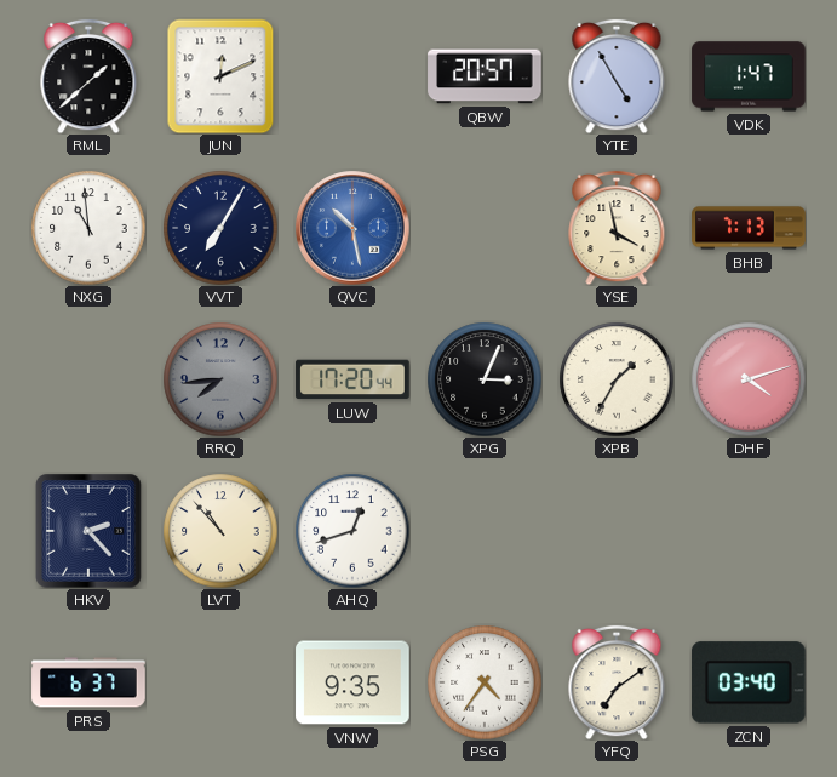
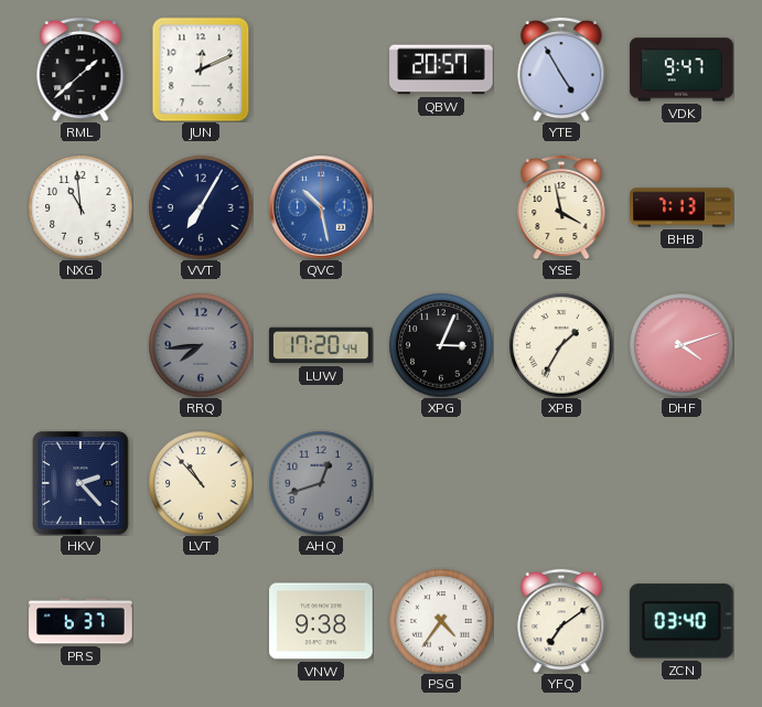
VDK: 1:47 -> 9:47 (681, 69)
AHQ dial: white -> grey (321, 483)
VNW: 9:35 -> 9:38 (321, 621)
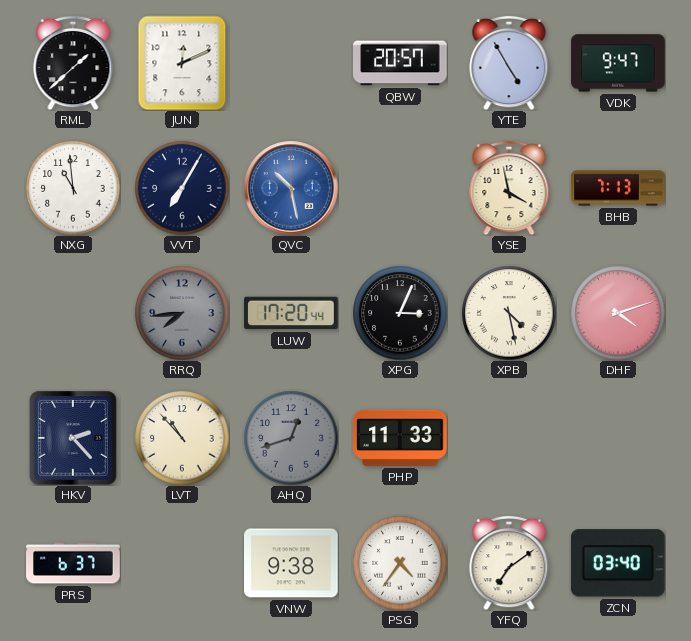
XPB: 1:35 -> 4:28 (509, 313)
PHP: none -> 11:33 (400, 438)
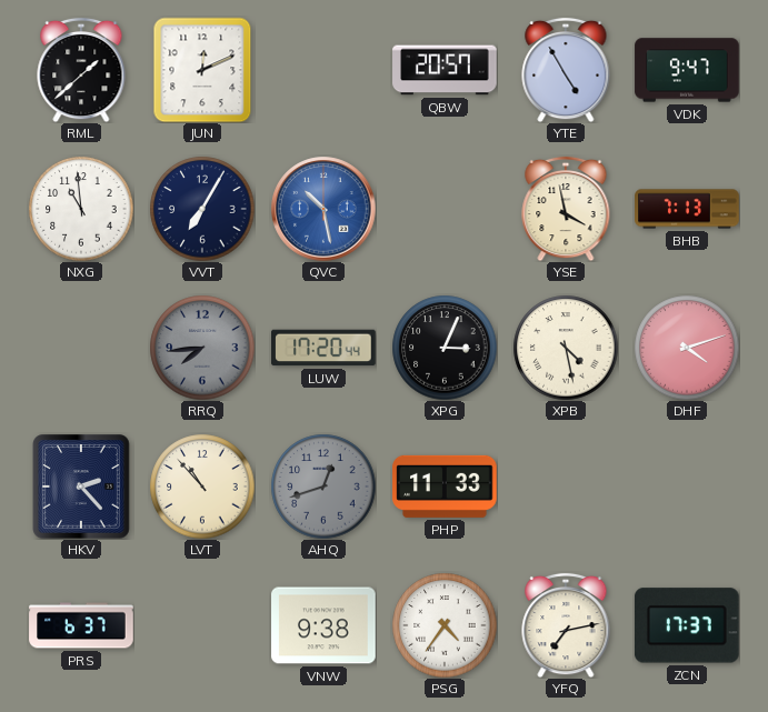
YFQ: 7:09 -> 7:13 (566, 625)
ZCN: 03:40 -> 17:37 (687, 625)
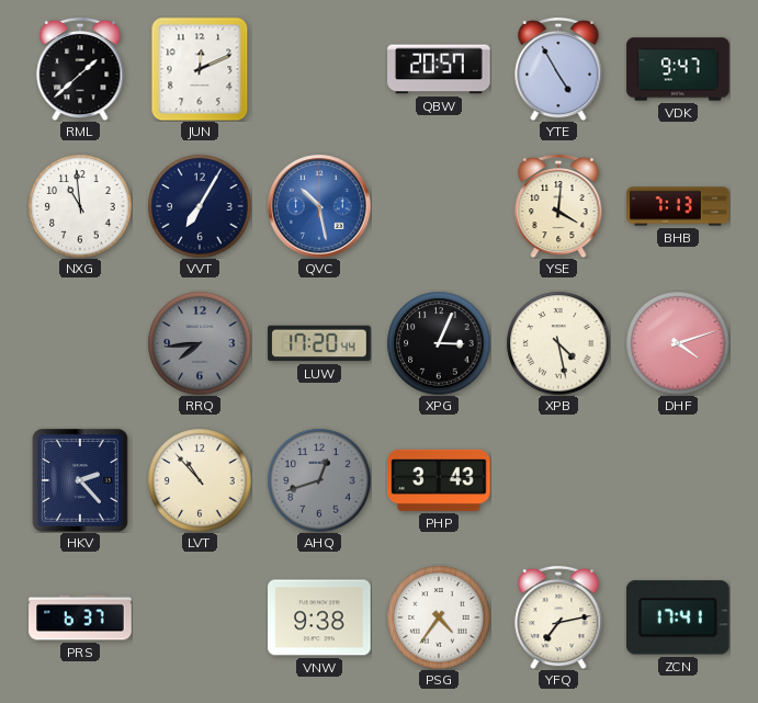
YSE: 3:58 -> 4:01 (558, 206)
PHP: 11:33 -> 3:43 (439, 480)
ZCN: 17:37 -> 17:41 (678, 617)
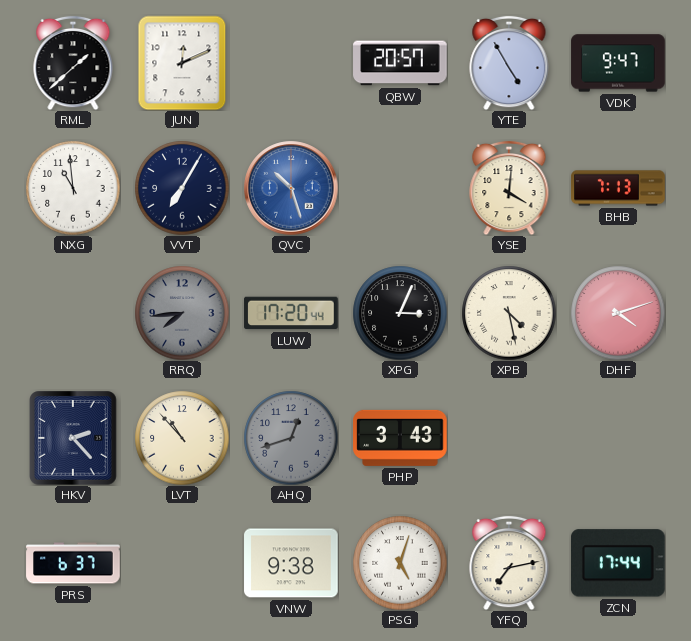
QVC: 10:28 -> 10:27 (291, 188)
PSG: 4:36 -> 5:03 (400, 563)
ZCN: 17:41 -> 17:44 (618, 563)
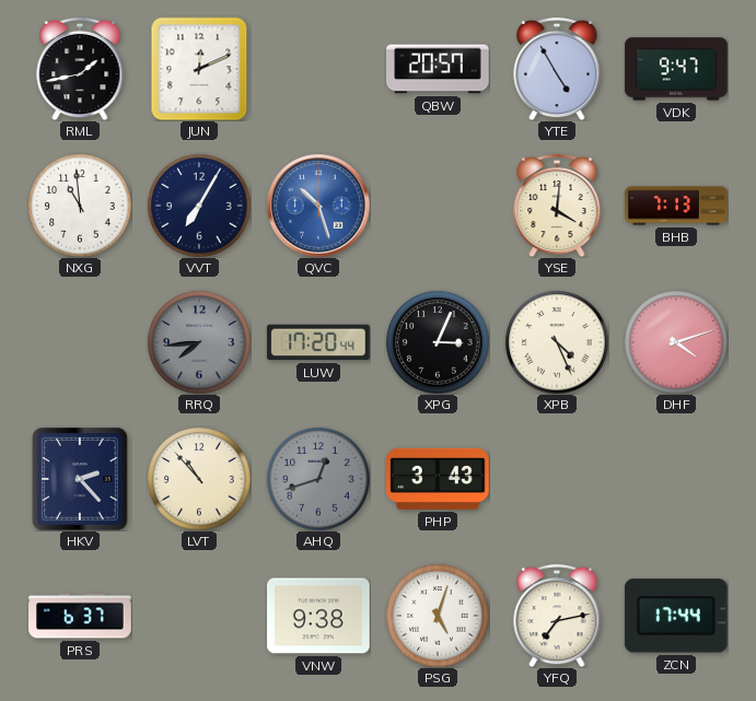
RML: 1:38 -> 1:43 (80, 69)
XPB: 4:28 -> 4:26 (557, 342)
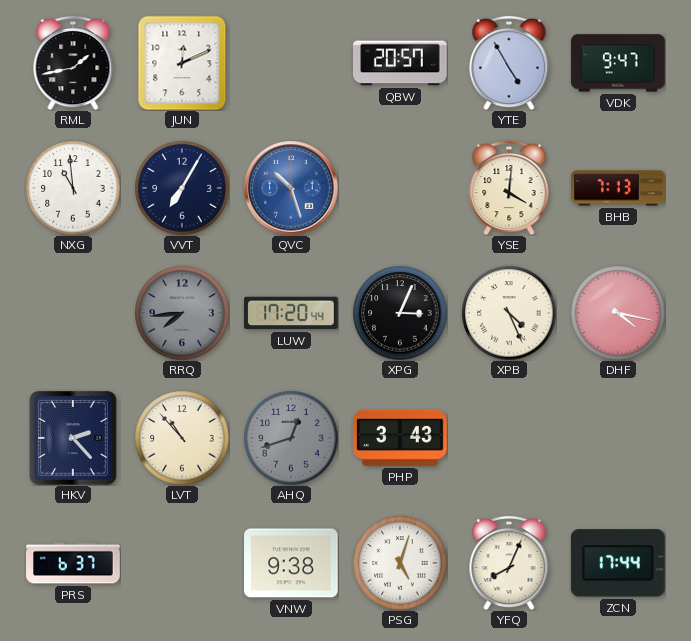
DHF: 4:12 -> 4:17 (618, 313)
YFQ: 7:13 -> 8:04 (509, 563)
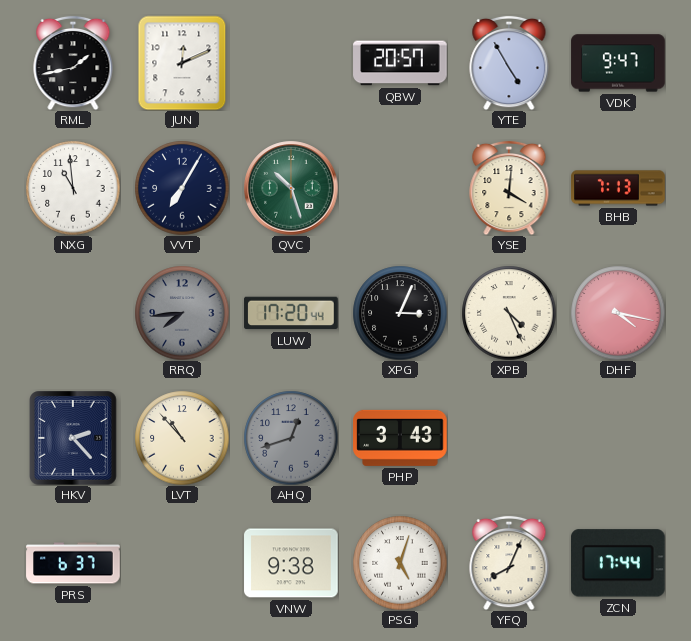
QVC dial: blue -> green (291, 188)
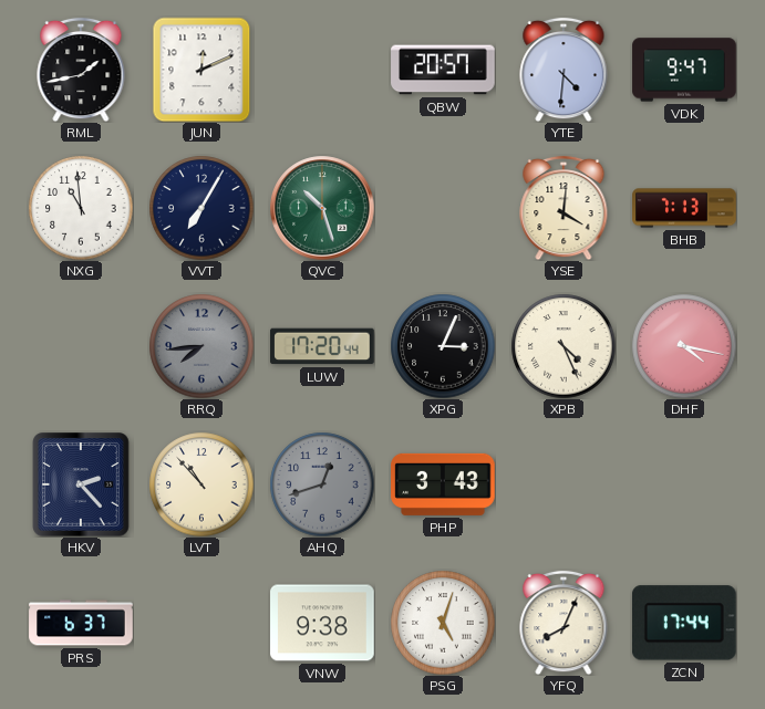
YTE: 4:55 -> 4:31 (564, 70)
